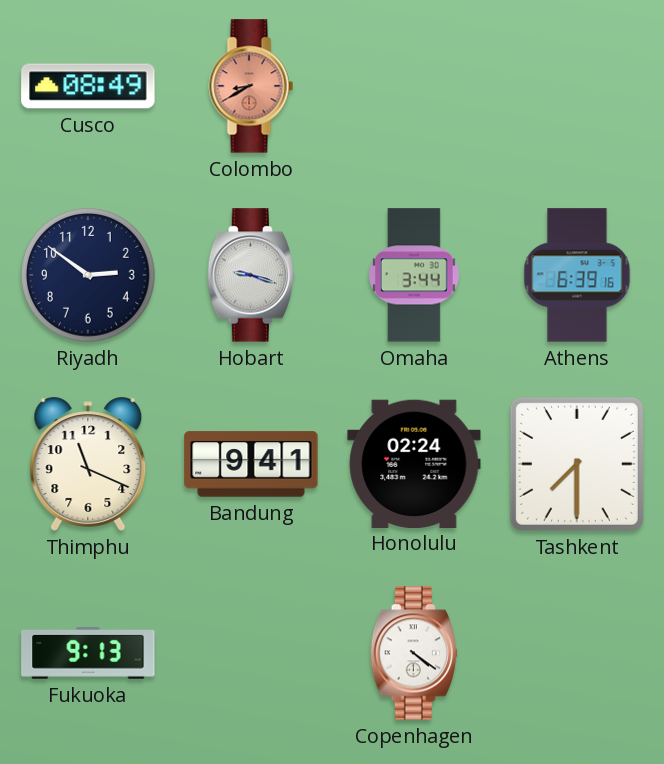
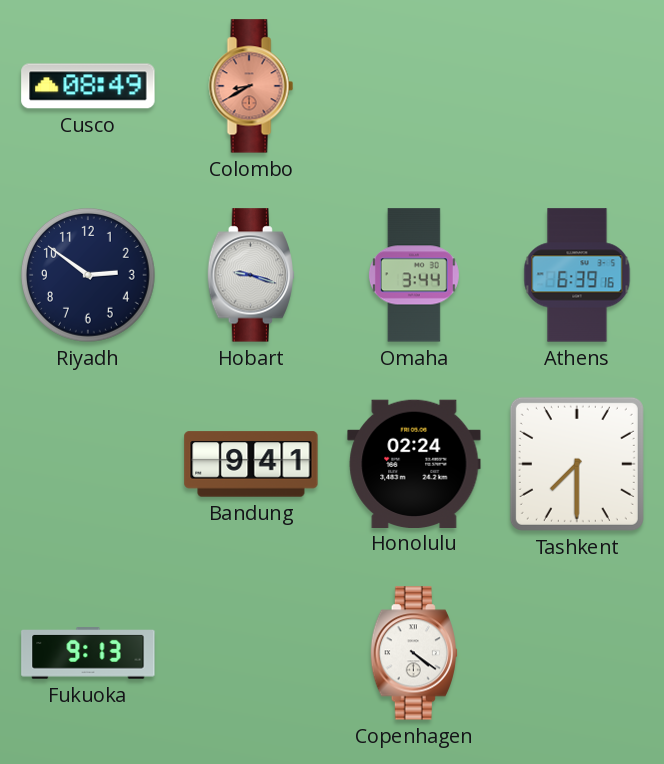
Thimphu: 11:19 -> none (88, 464)
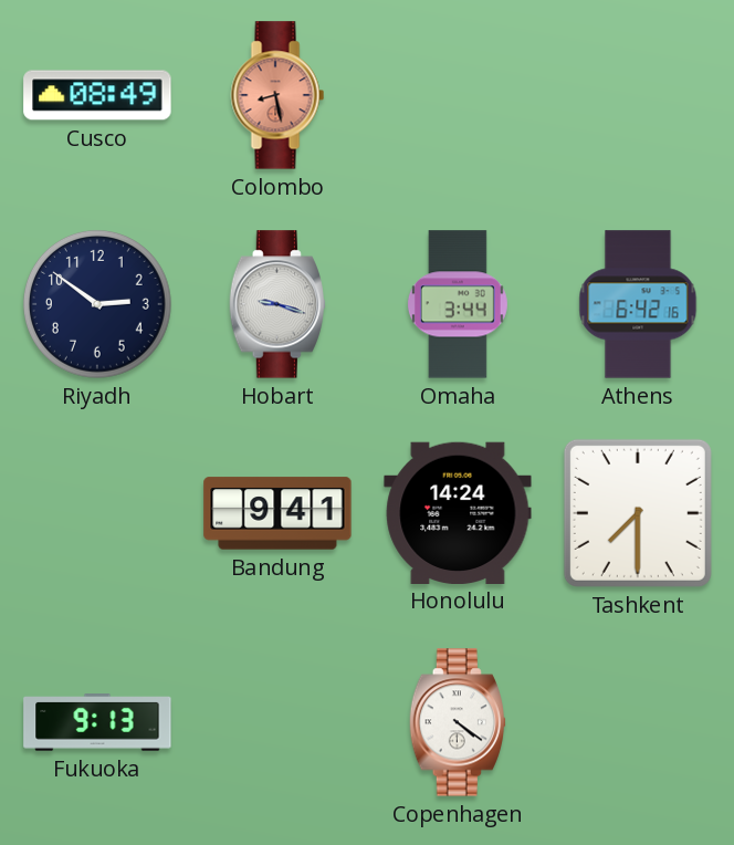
Colombo: 8:40 -> 8:28 (277, 95)
Athens: 6:39 -> 6:42 (638, 304)
Honolulu: 02:24 -> 14:24 (458, 512)
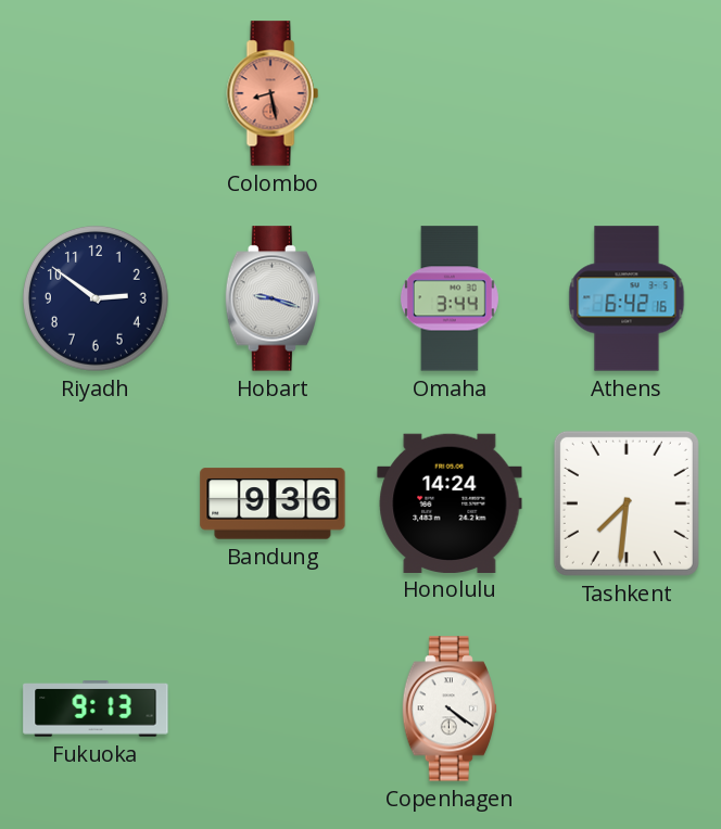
Cusco: 08:49 -> none (97, 95)
Bandung: 9:41 -> 9:36 (273, 503)
Tashkent: 7:30 -> 7:31 (627, 503)
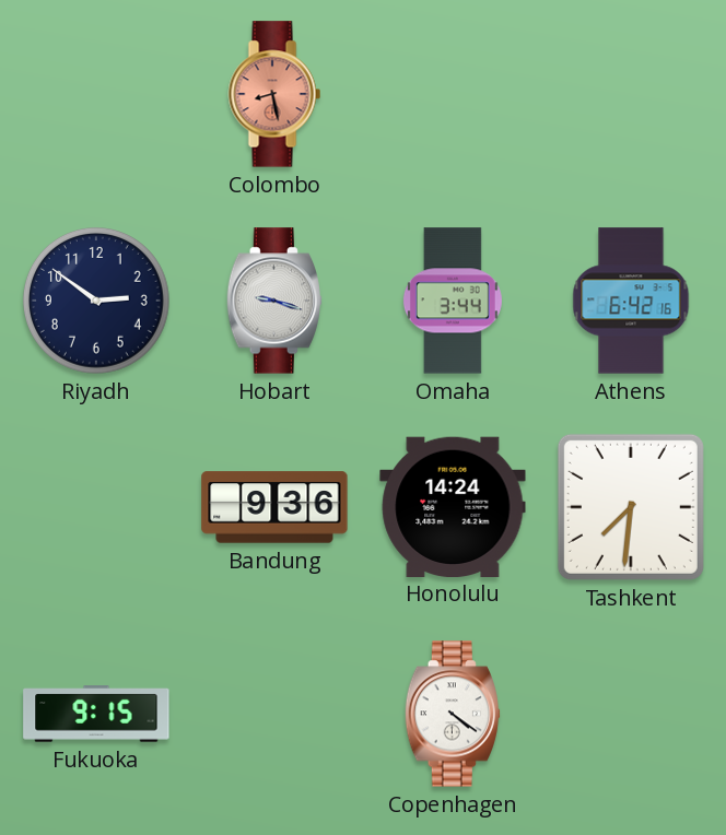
Fukuoka: 9:13 -> 9:15 (96, 714)
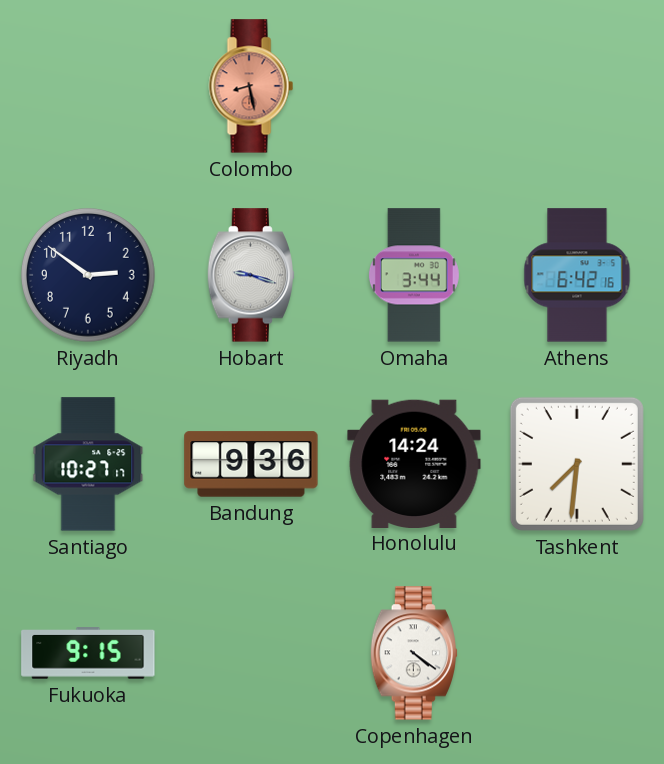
Santiago: none -> 10:27 (88, 464)
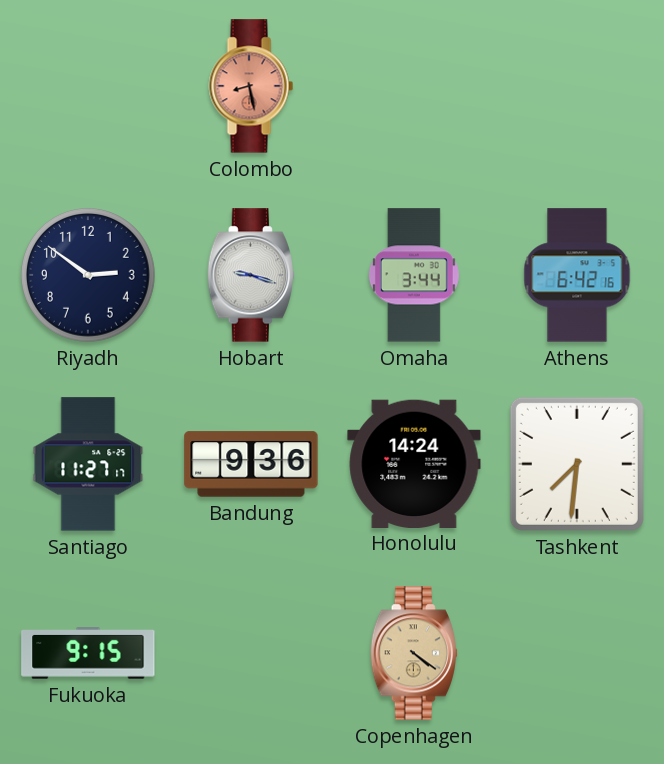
Santiago: 10:27 -> 11:27 (88, 464)
Copenhagen dial: white -> champagne (413, 653)
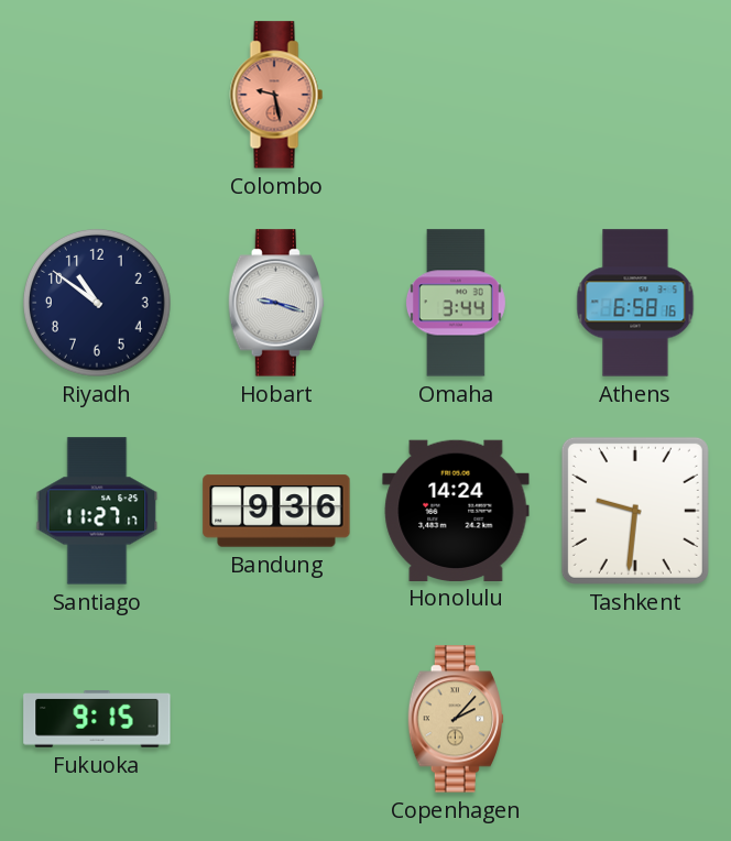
Colombo: 8:28 -> 9:28 (276, 95)
Riyadh: 2:51 -> 10:51 (97, 303)
Athens: 6:42 -> 6:58 (635, 303)
Tashkent: 7:31 -> 9:31 (635, 511)
Copenhagen: 4:21 -> 2:07 (455, 719)
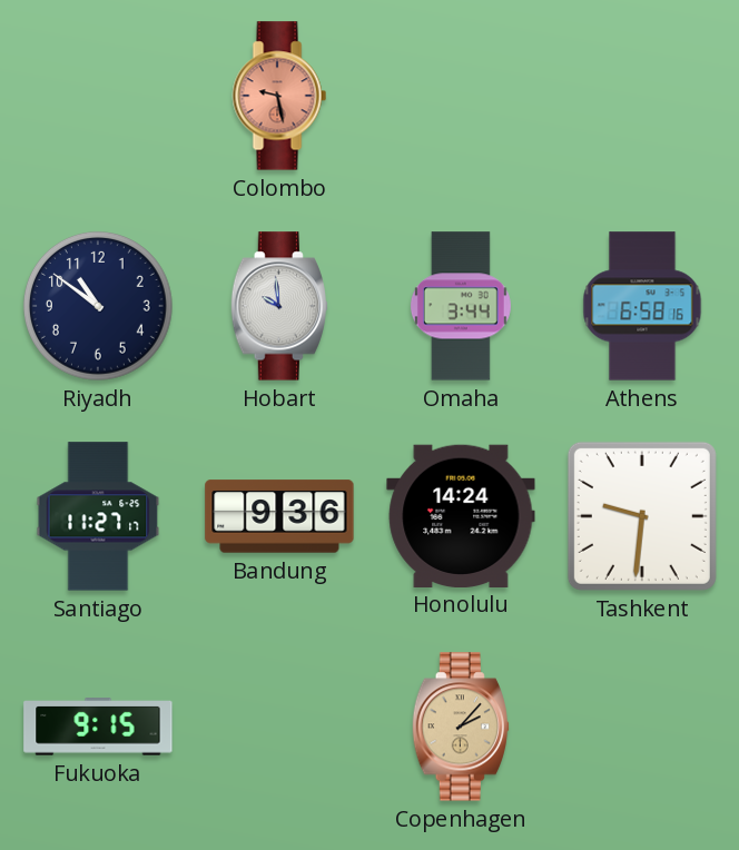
Hobart: 9:18 -> 9:59 (278, 306)
